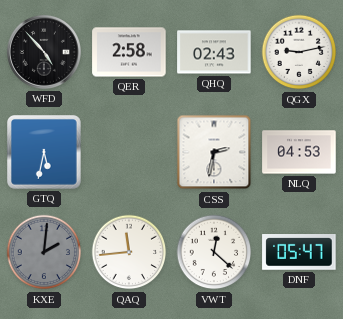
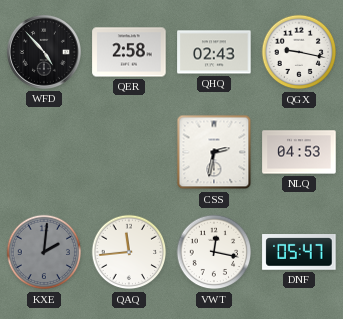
QGX: 9:13 -> 9:17 (299, 52)
GTQ: 5:32 -> none (45, 153)
VWT: 12:22 -> 12:17 (214, 252)
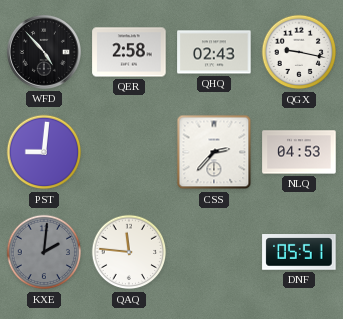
PST: none -> 9:01 (44, 152)
CSS: 2:32 -> 2:37 (214, 152)
QAQ: 11:44 -> 11:46 (129, 252)
VWT: 12:17 -> none (214, 252)
DNF: 05:47 -> 05:51 (299, 252)
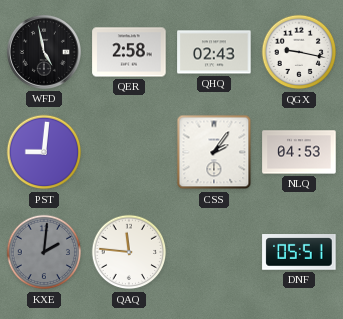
WFD: 4:53 -> 4:58 (44, 52)
CSS: 2:37 -> 2:06 (214, 152)
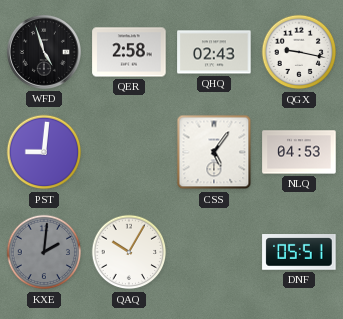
WFD: 4:58 -> 4:57 (44, 52)
CSS: 2:06 -> 5:06 (214, 152)
QAQ: 11:46 -> 10:05 (129, 252)
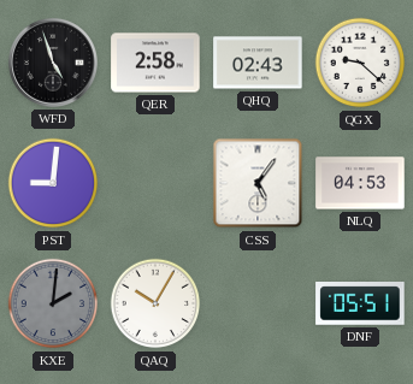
QGX: 9:17 -> 9:22 (360, 63)
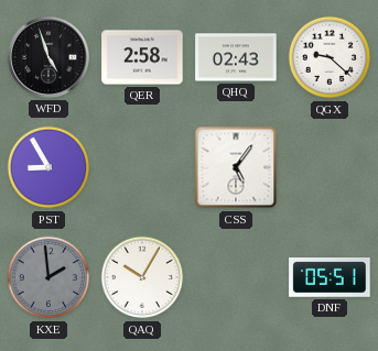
PST: 9:01 -> 8:55 (48, 167)
NLQ: 04:53 -> none (360, 183)
KXE: 2:01 -> 1:59 (48, 277)
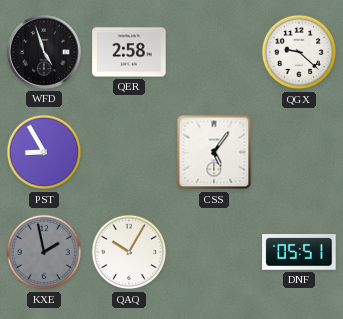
QHQ: 02:43 -> none (236, 57)
KXE: 1:59 -> 1:58 (44, 252)
